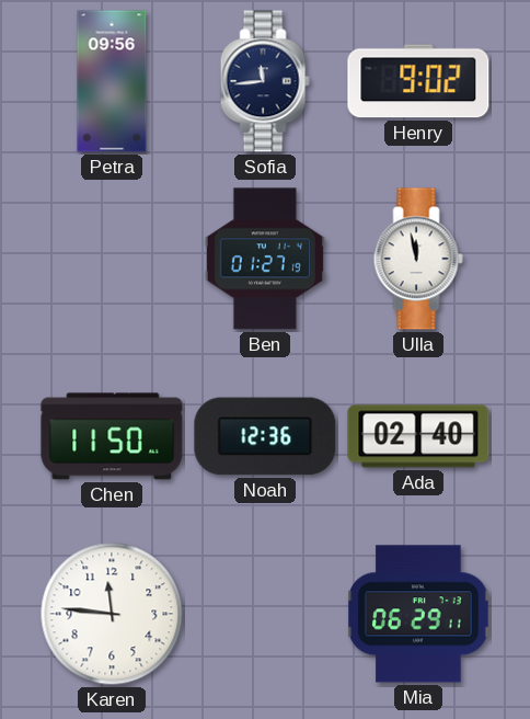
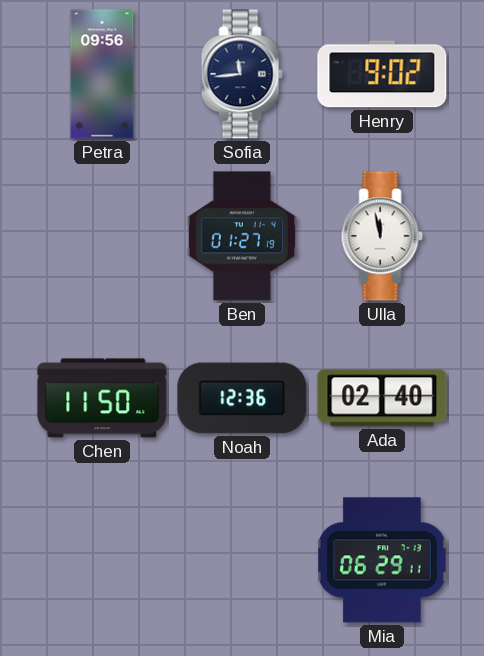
Karen: 11:46 -> none (112, 614)
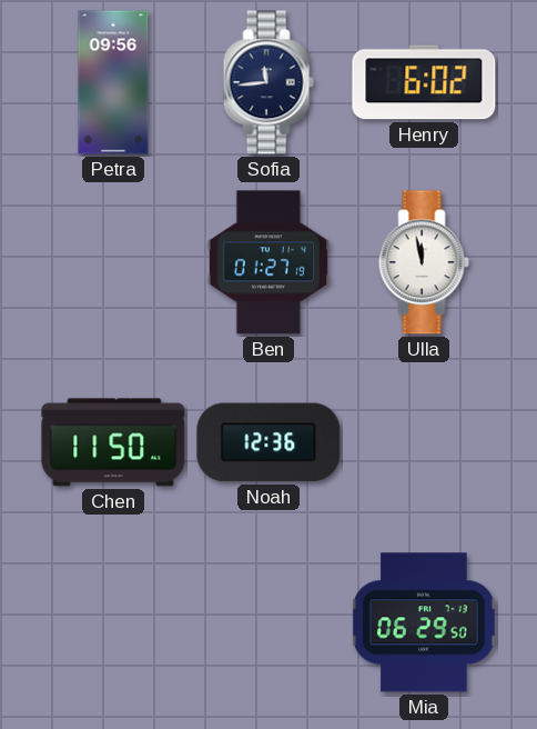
Henry: 9:02 -> 6:02 (424, 82)
Ada: 02:40 -> none (382, 398)
Mia: 06:29:11 -> 06:29:50 (425, 622)
